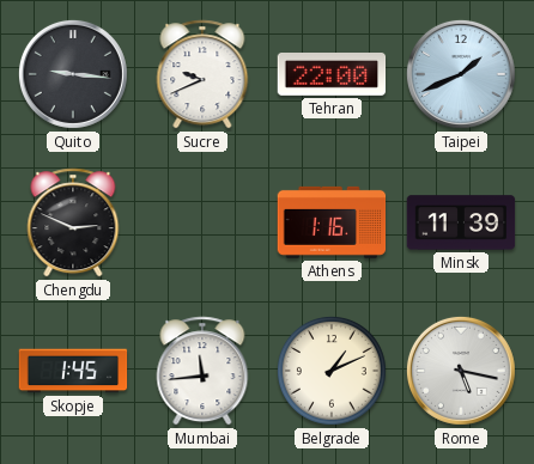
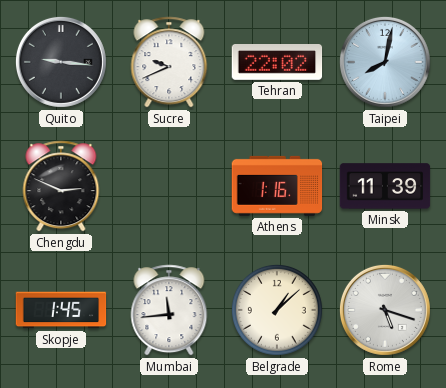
Tehran: 22:00 -> 22:02 (277, 63)
Taipei: 1:41 -> 8:02 (385, 62)
Belgrade: 1:11 -> 1:08 (277, 310)
Rome: 5:17 -> 5:18 (385, 310)
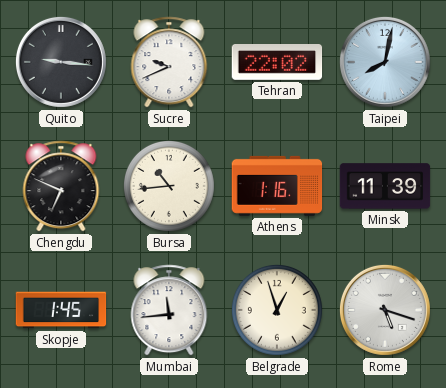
Chengdu: 2:49 -> 6:49 (61, 186)
Bursa: none -> 10:44 (169, 186)
Belgrade: 1:08 -> 12:57 (277, 310)
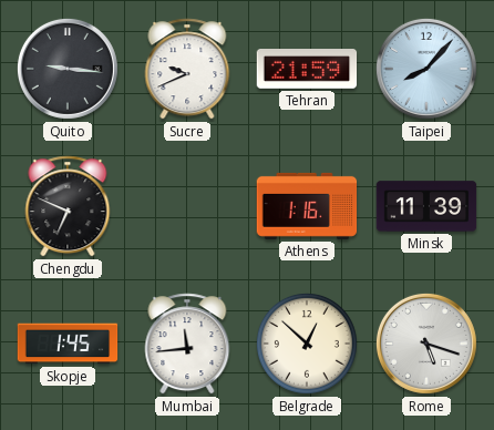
Tehran: 22:02 -> 21:59 (307, 70)
Taipei: 8:02 -> 8:07 (426, 69)
Bursa: 10:44 -> none (169, 186)
Belgrade: 12:57 -> 12:52 (307, 344)
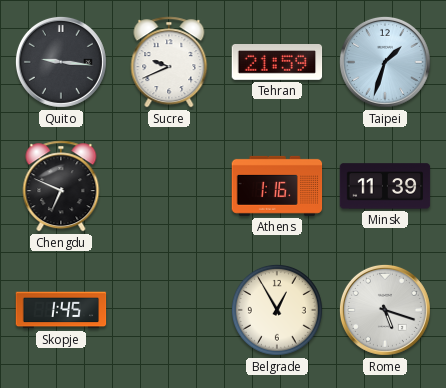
Taipei: 8:07 -> 1:33 (385, 62)
Mumbai: 11:44 -> none (187, 344)
Belgrade: 12:52 -> 12:55 (277, 310)
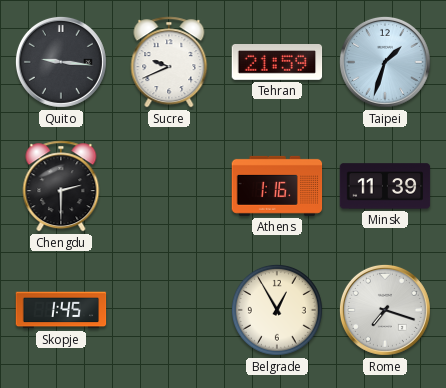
Chengdu: 6:49 -> 2:30 (61, 186)
Rome: 5:18 -> 7:18 (385, 310)
